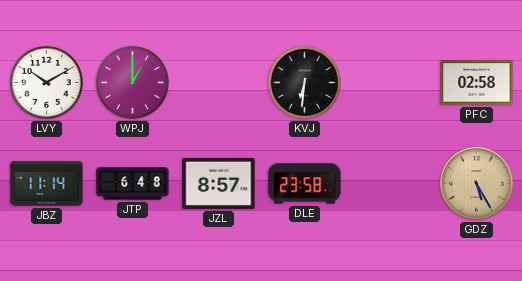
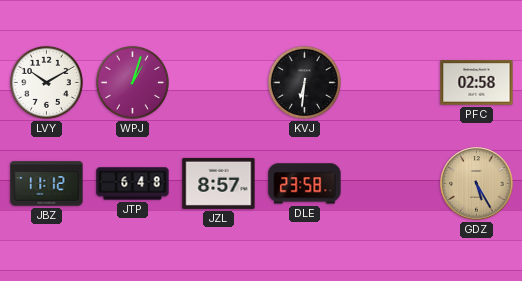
WPJ: 1:00 -> 1:03 (132, 82)
JBZ: 11:14 -> 11:12 (47, 184)
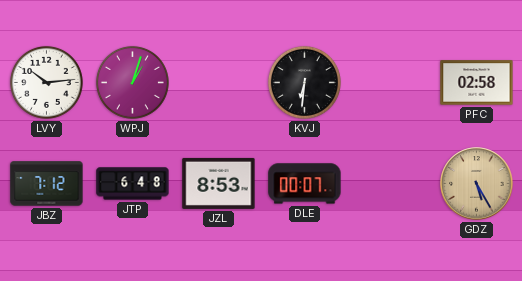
LVY: 10:10 -> 10:14 (46, 82)
JBZ: 11:12 -> 7:12 (47, 184)
JZL: 8:57 -> 8:53 (219, 183)
DLE: 23:58 -> 00:07 (305, 184)
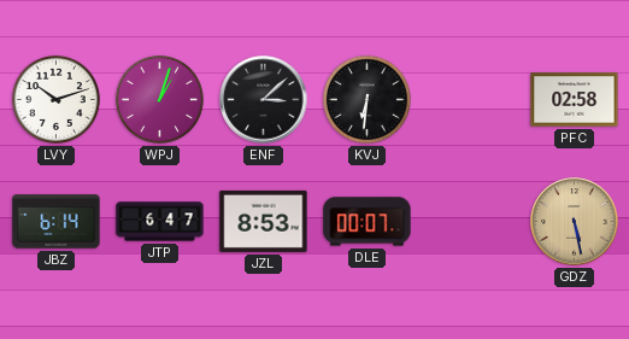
LVY: 10:14 -> 10:12 (55, 99)
ENF: none -> 3:08 (264, 100)
JBZ: 7:12 -> 6:14 (57, 222)
JTP: 6:48 -> 6:47 (160, 222)
GDZ: 5:25 -> 5:28 (575, 222)
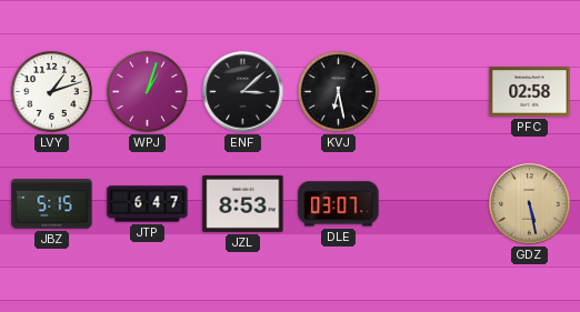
LVY: 10:12 -> 1:12 (51, 91)
KVJ: 6:31 -> 6:28 (338, 91)
JBZ: 6:14 -> 5:15 (52, 204)
DLE: 00:07 -> 03:07 (339, 204)
